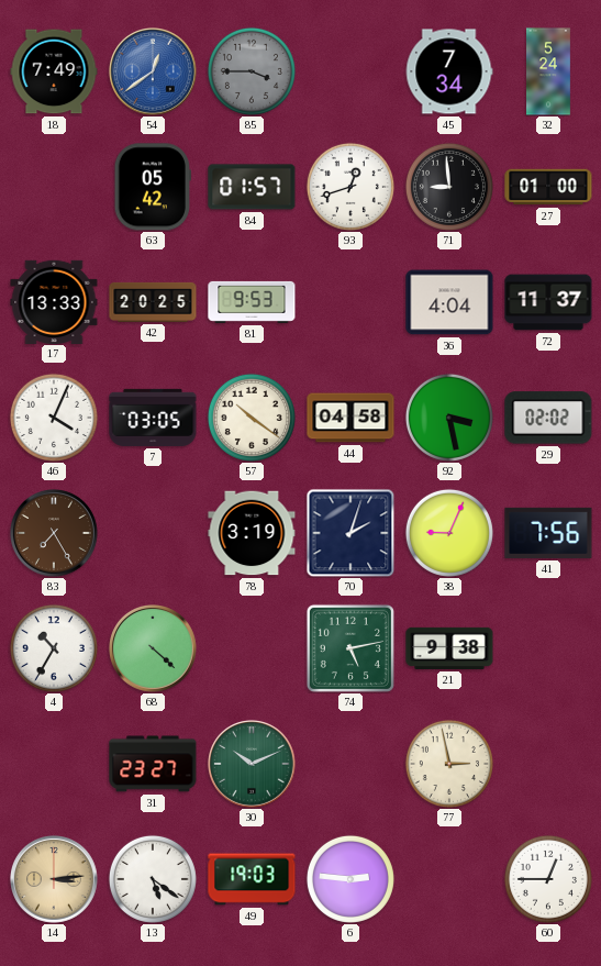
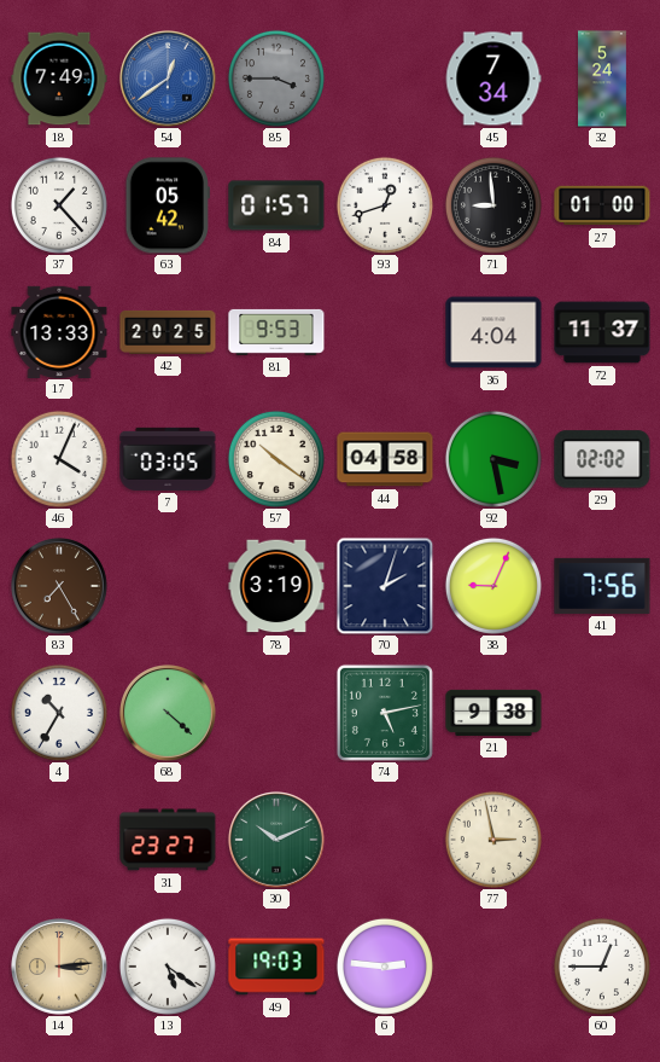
37: none -> 1:23 (59, 205)
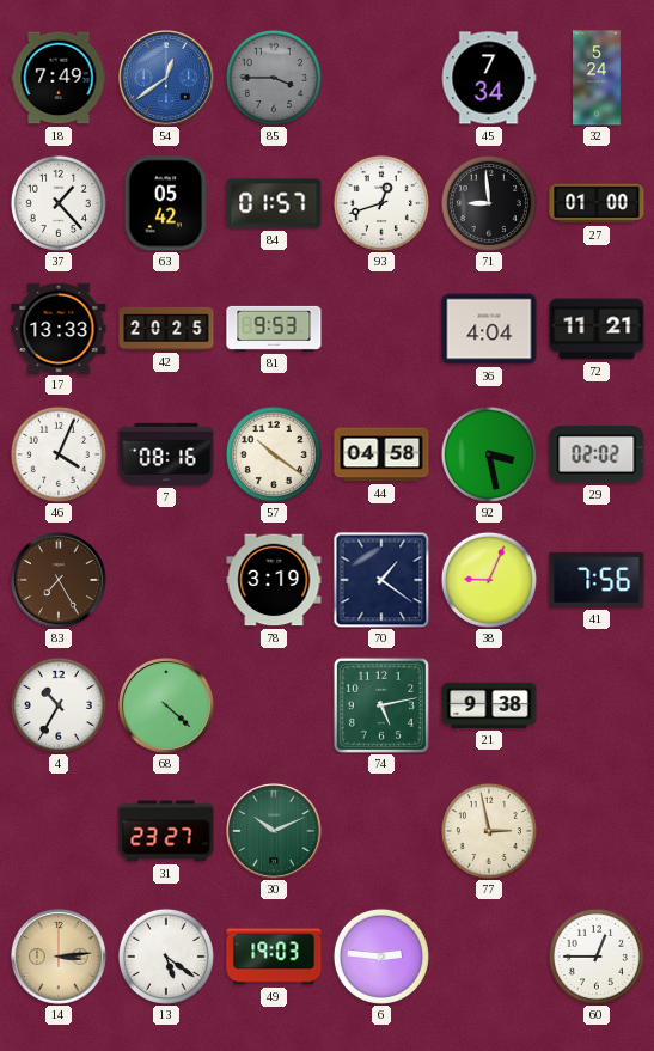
72: 11:37 -> 11:21 (597, 329)
7: 03:05 -> 08:16 (166, 454)
70: 2:03 -> 1:21 (381, 580)
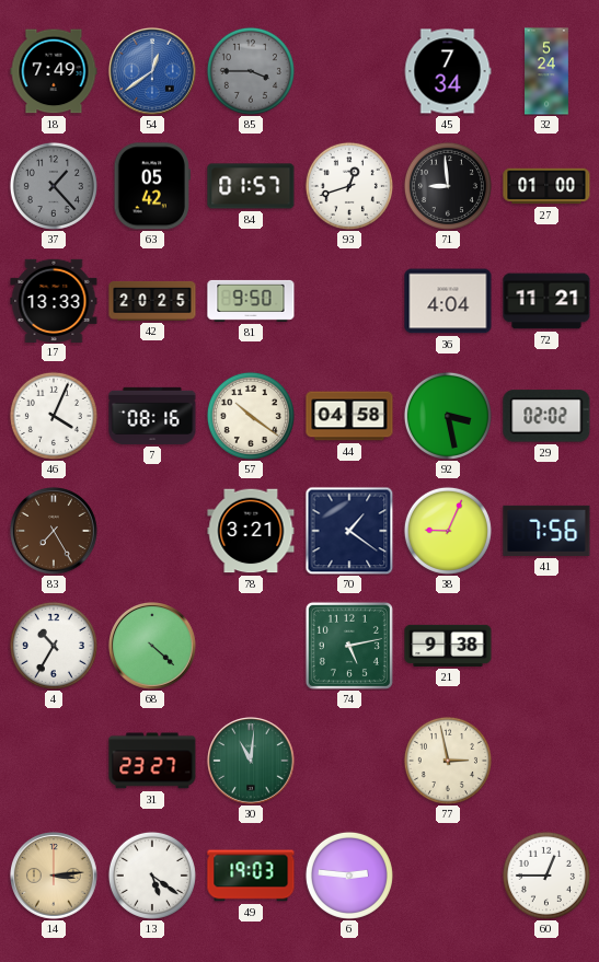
37 dial: white -> grey (54, 186)
81: 9:53 -> 9:50 (251, 301)
78: 3:19 -> 3:21 (251, 531)
30: 10:11 -> 11:01 (252, 762)
